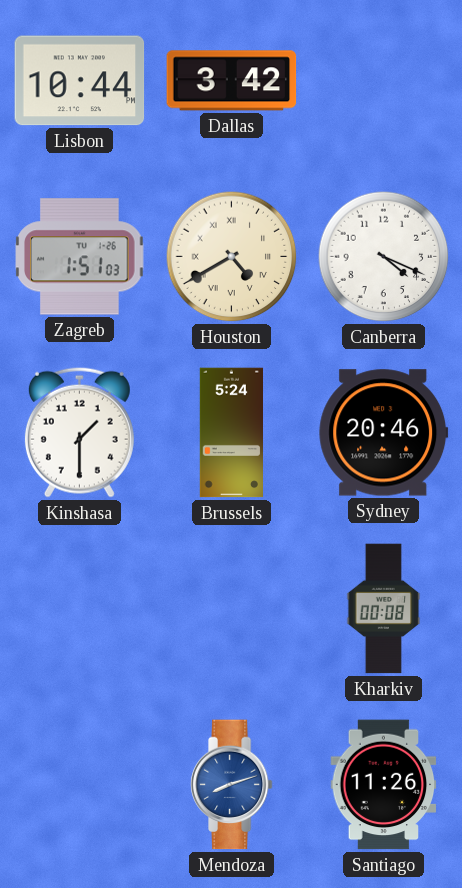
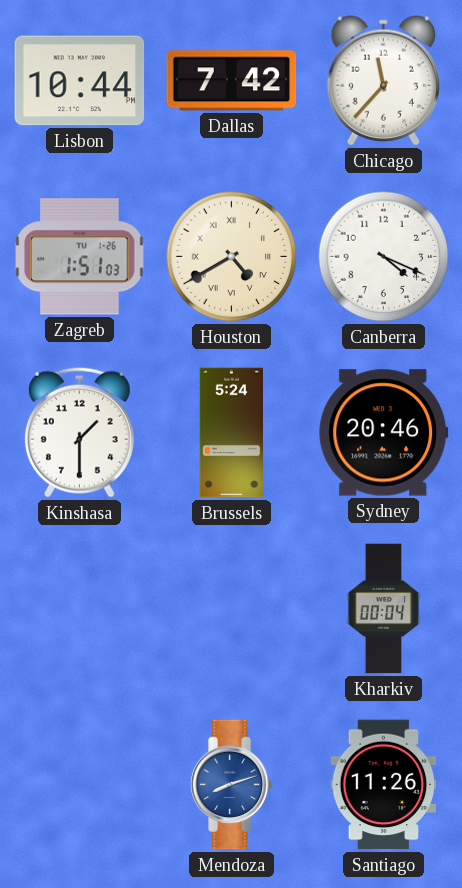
Dallas: 3:42 -> 7:42 (232, 81)
Chicago: none -> 11:37 (383, 81)
Kharkiv: 00:08 -> 00:04 (384, 609)
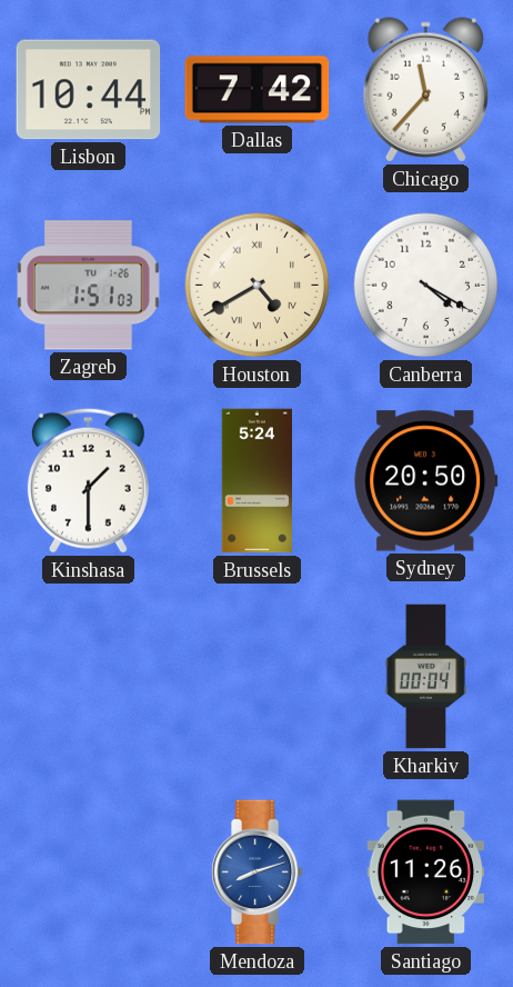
Canberra: 4:19 -> 4:20 (426, 286)
Sydney: 20:46 -> 20:50 (426, 481)
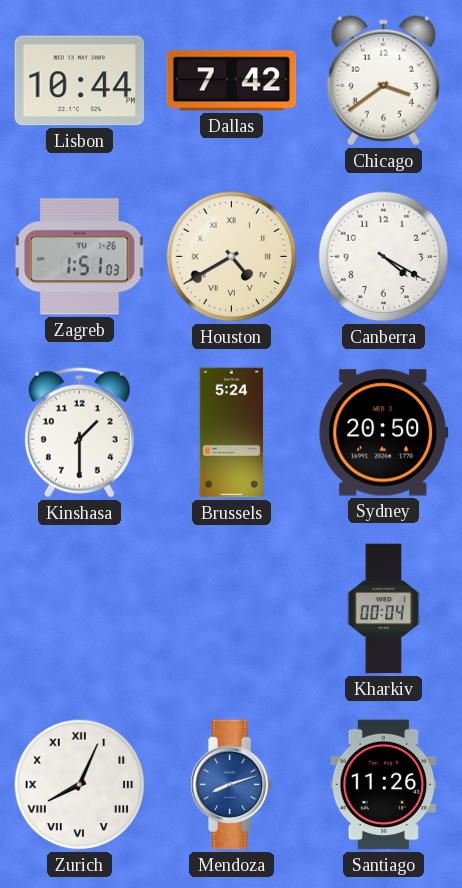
Chicago: 11:37 -> 3:39 (383, 81)
Zurich: none -> 8:04 (80, 785)
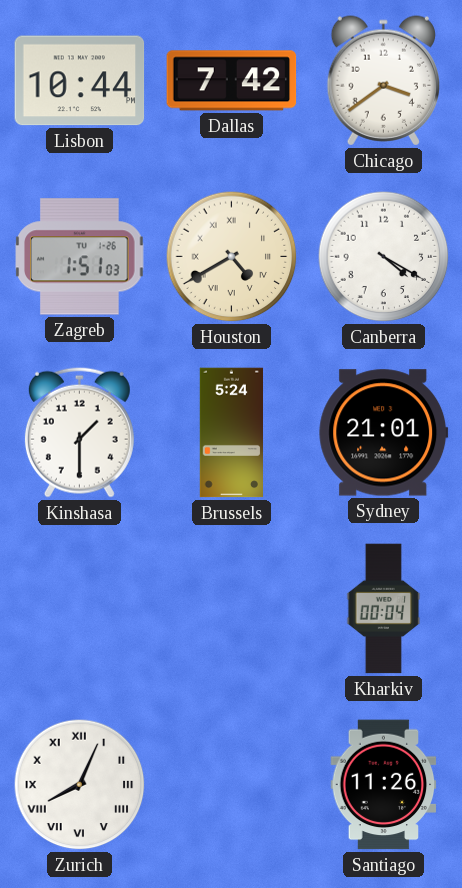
Sydney: 20:50 -> 21:01 (384, 433)
Mendoza: 8:12 -> none (231, 785)
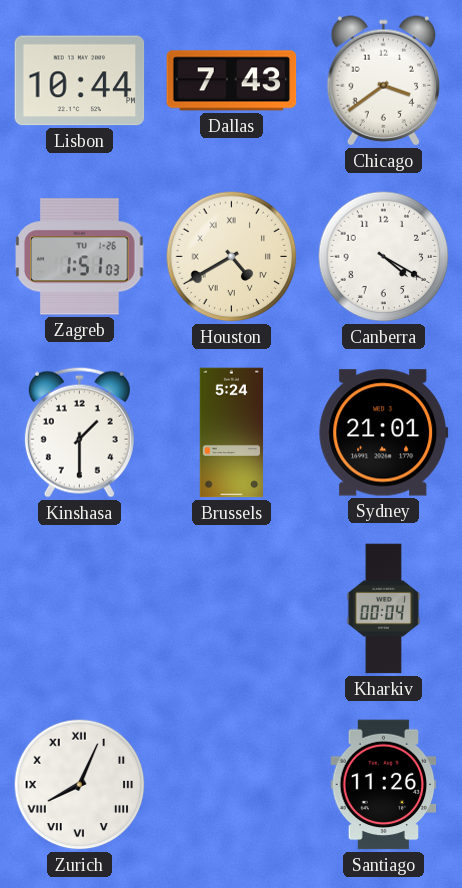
Dallas: 7:42 -> 7:43 (232, 81)
